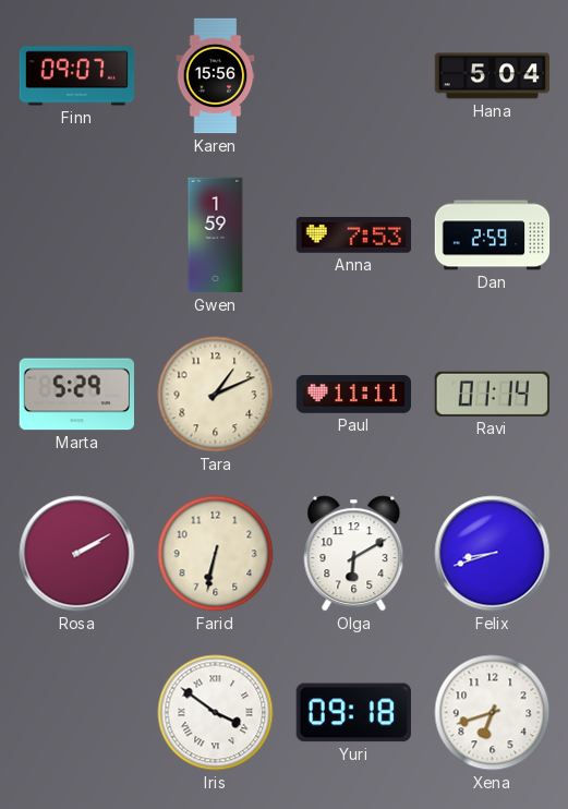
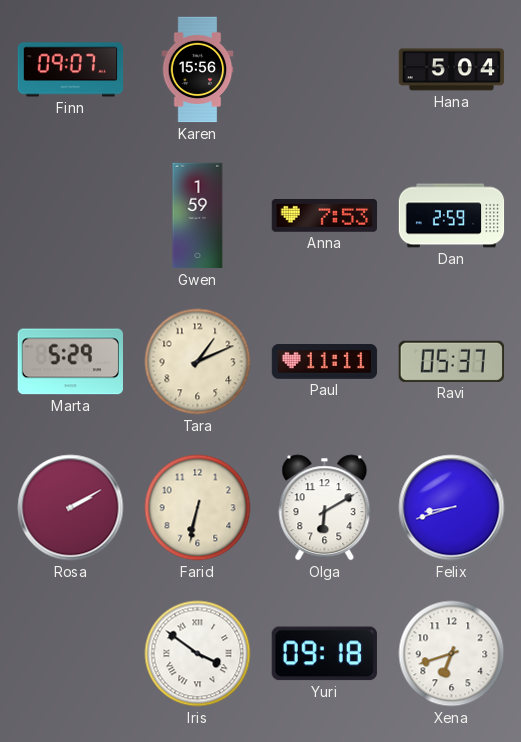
Ravi: 01:14 -> 05:37 (451, 361)
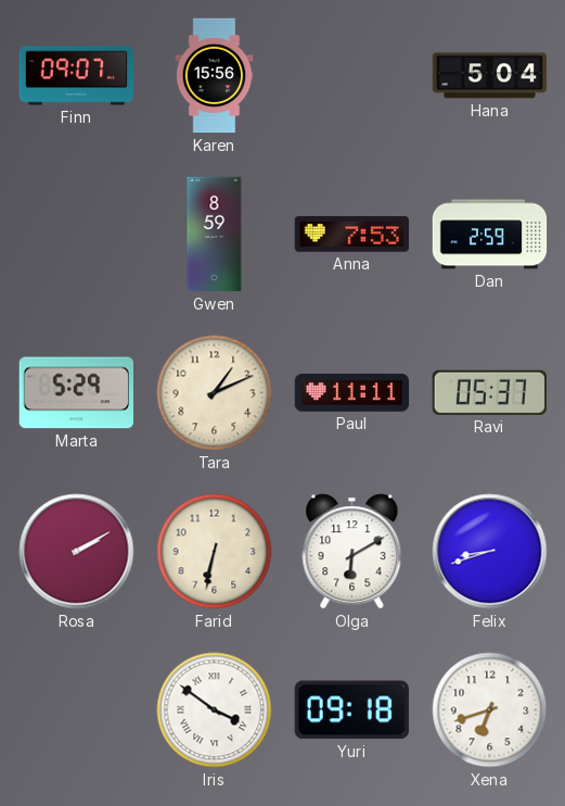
Gwen: 1:59 -> 8:59 (215, 235)
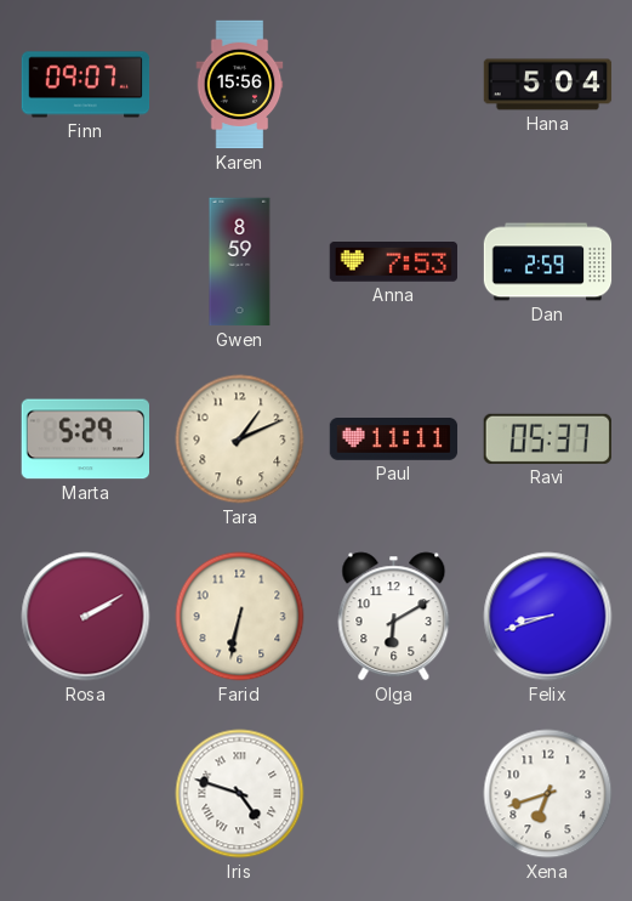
Iris: 3:51 -> 4:48 (240, 794)
Yuri: 09:18 -> none (351, 710)
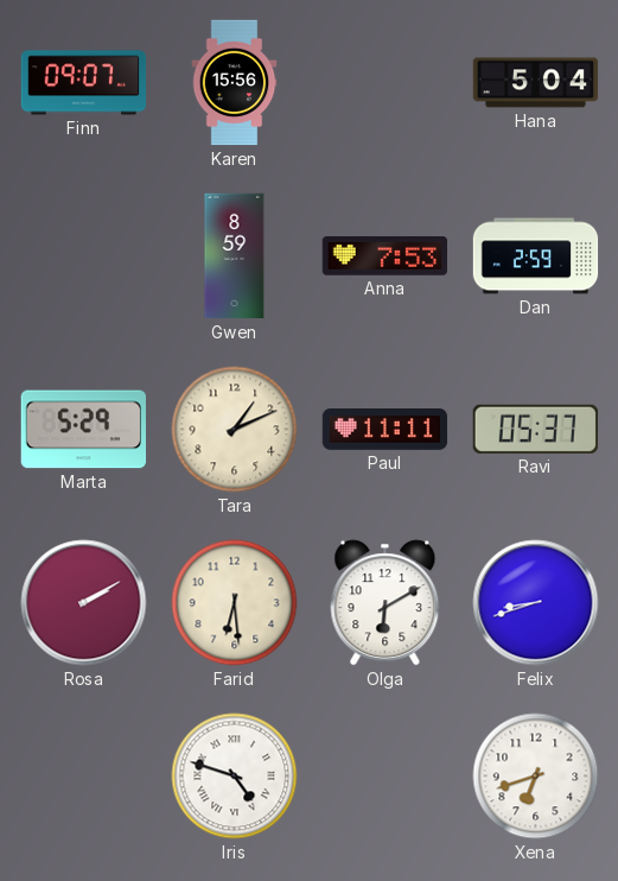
Farid: 6:32 -> 6:29 (235, 603)
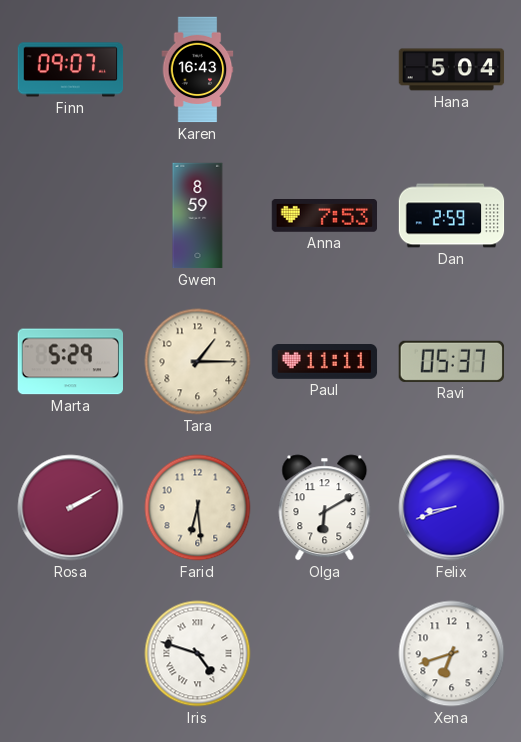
Karen: 15:56 -> 16:43 (198, 70)
Tara: 1:11 -> 1:15 (198, 362)
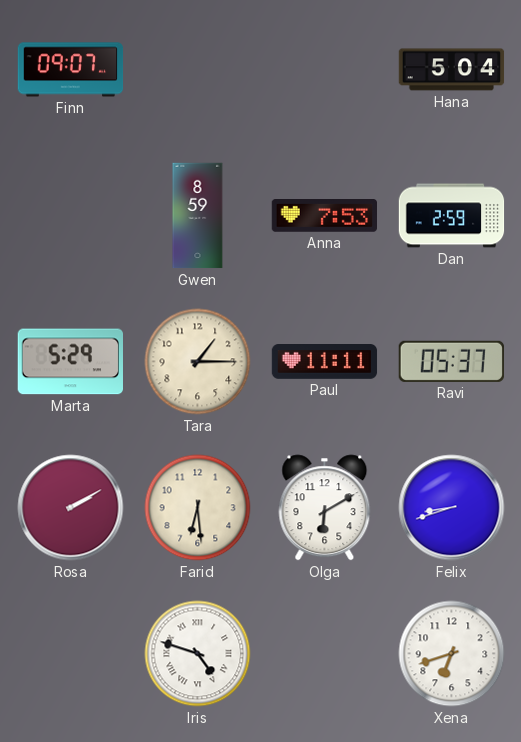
Karen: 16:43 -> none (198, 70)
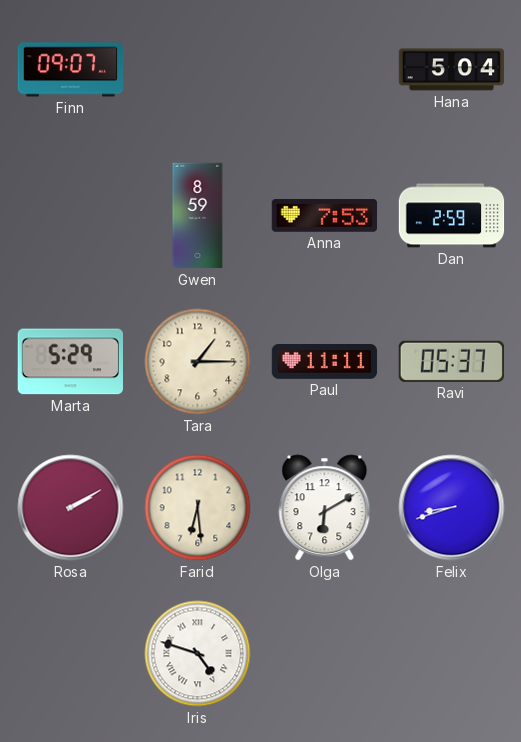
Xena: 6:42 -> none (452, 654)
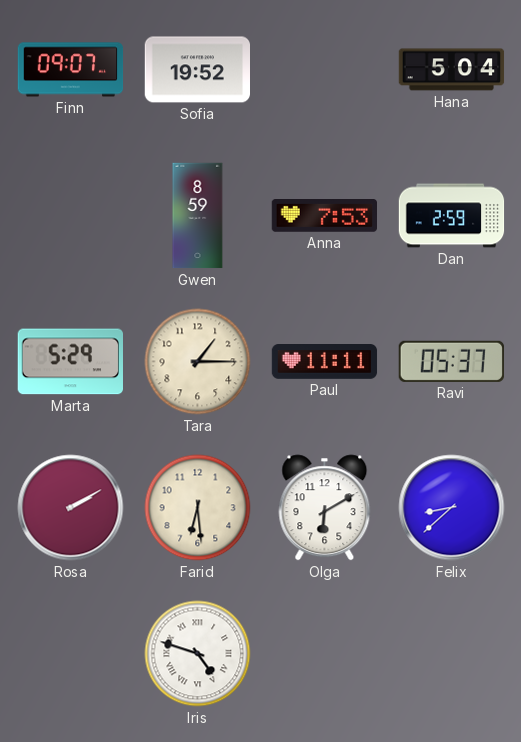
Sofia: none -> 19:52 (197, 70)
Felix: 8:42 -> 8:38 (452, 508)
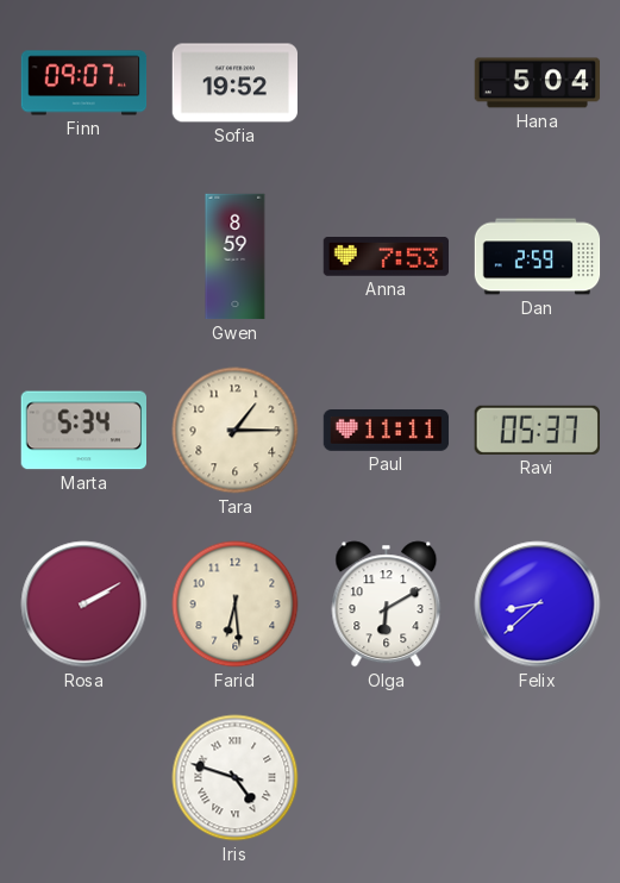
Marta: 5:29 -> 5:34 (83, 431)
